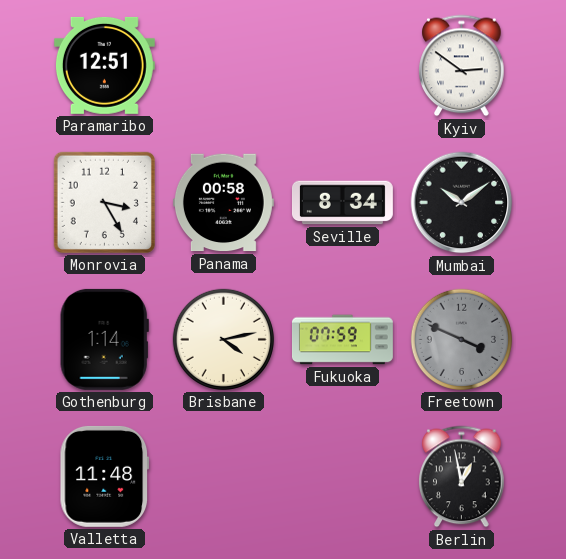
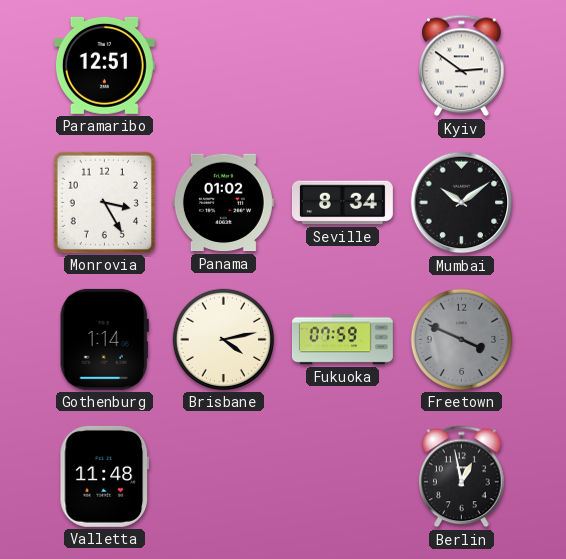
Panama: 00:58 -> 01:02 (223, 203)
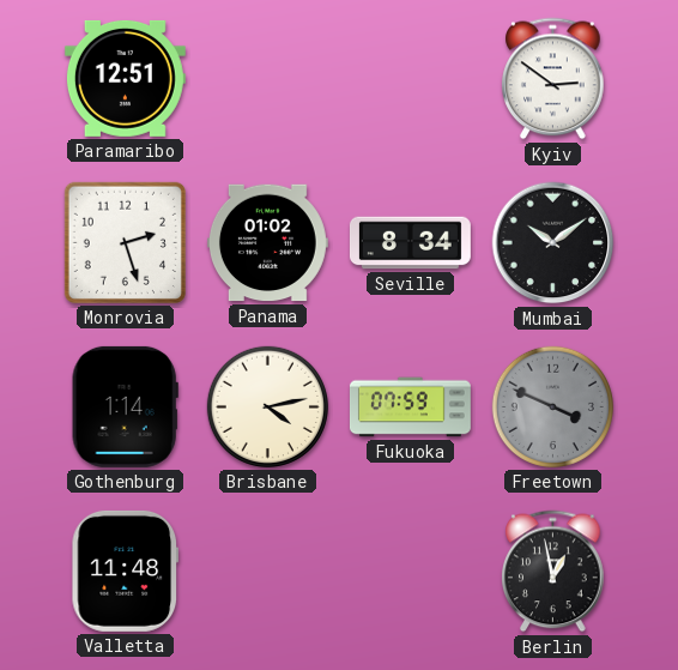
Monrovia: 3:25 -> 2:27 (125, 242)
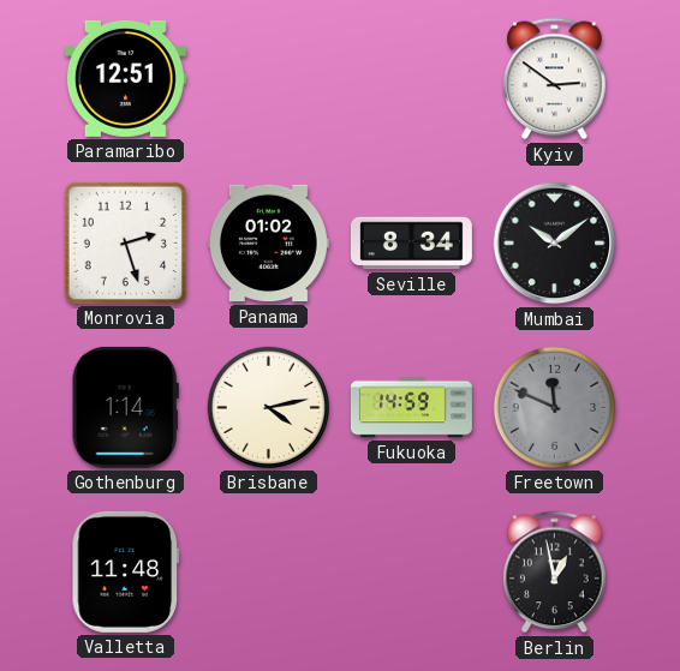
Fukuoka: 07:59 -> 14:59 (411, 408)
Freetown: 3:49 -> 11:49 (554, 407)
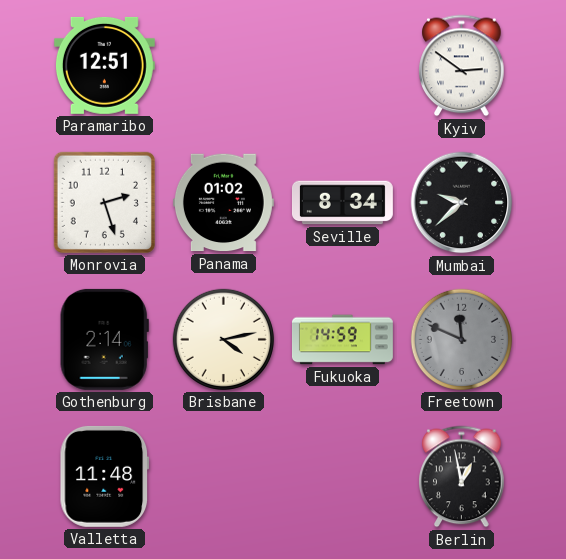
Mumbai: 10:09 -> 9:38 (462, 203)
Gothenburg: 1:14 -> 2:14 (104, 339)
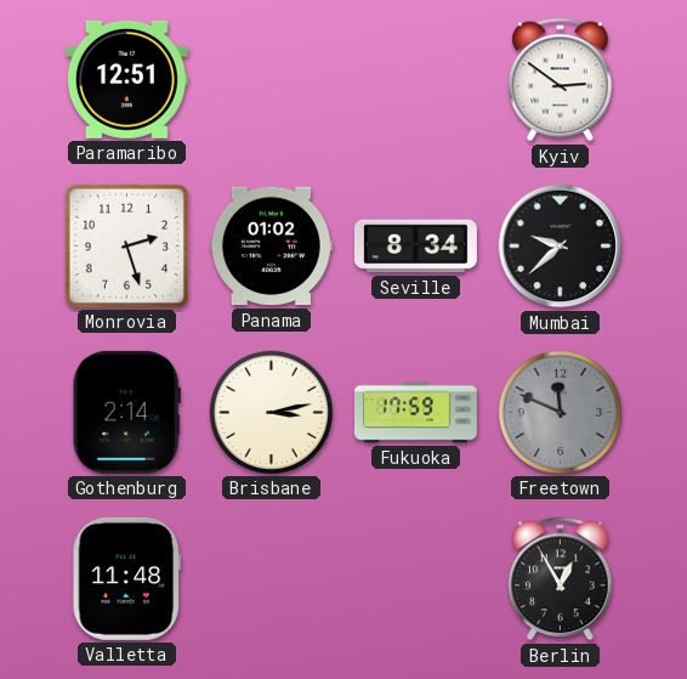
Brisbane: 4:13 -> 3:13 (271, 412)
Fukuoka: 14:59 -> 17:59 (415, 413)
Berlin: 12:58 -> 12:55 (561, 579)
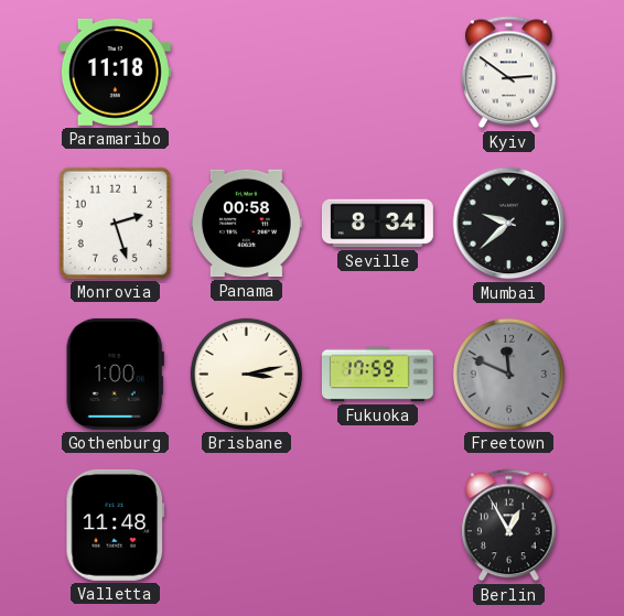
Paramaribo: 12:51 -> 11:18 (115, 72)
Panama: 01:02 -> 00:58 (246, 224)
Gothenburg: 2:14 -> 1:00 (115, 374)
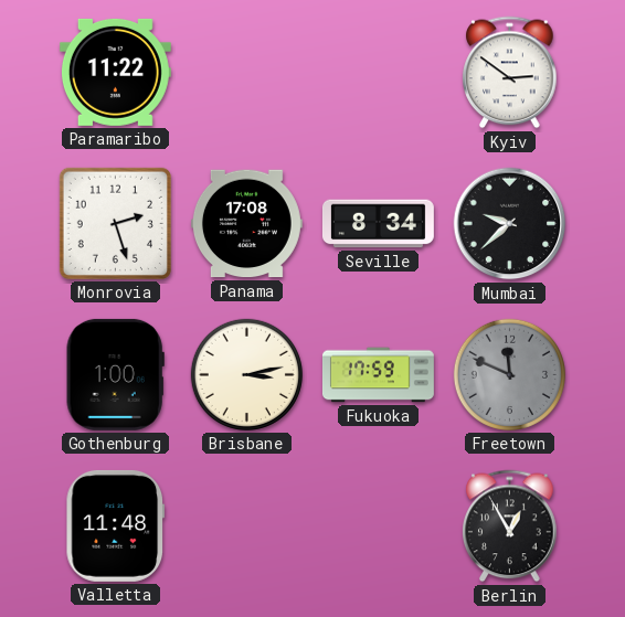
Paramaribo: 11:18 -> 11:22 (115, 72)
Panama: 00:58 -> 17:08 (246, 224)
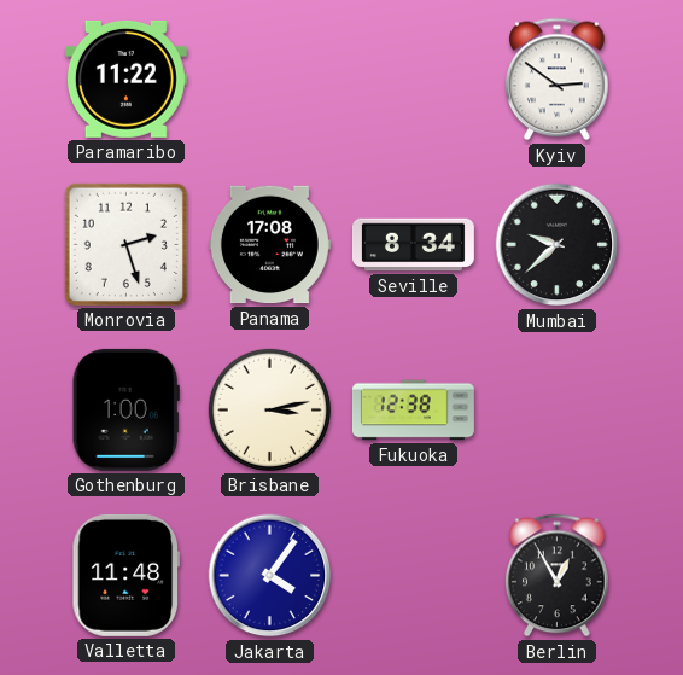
Fukuoka: 17:59 -> 12:38 (413, 411)
Freetown: 11:49 -> none (509, 374)
Jakarta: none -> 4:06 (270, 576)
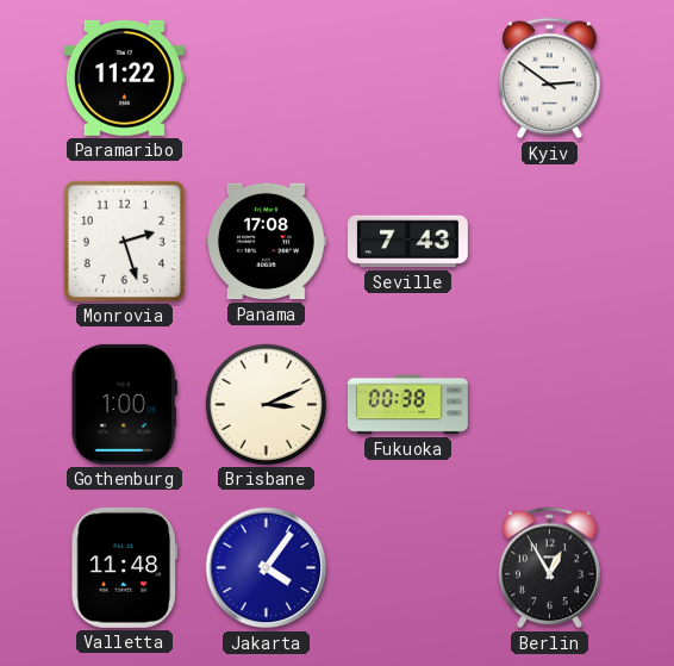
Seville: 8:34 -> 7:43 (407, 242)
Mumbai: 9:38 -> none (558, 245)
Brisbane: 3:13 -> 3:11 (266, 404)
Fukuoka: 12:38 -> 00:38 (407, 405)
